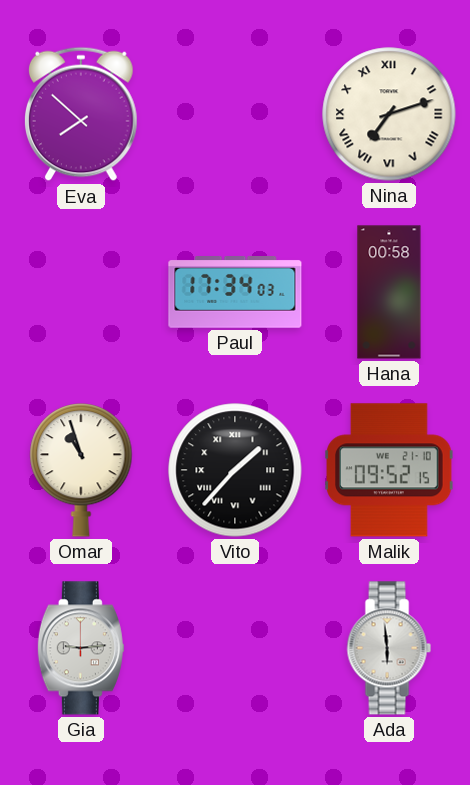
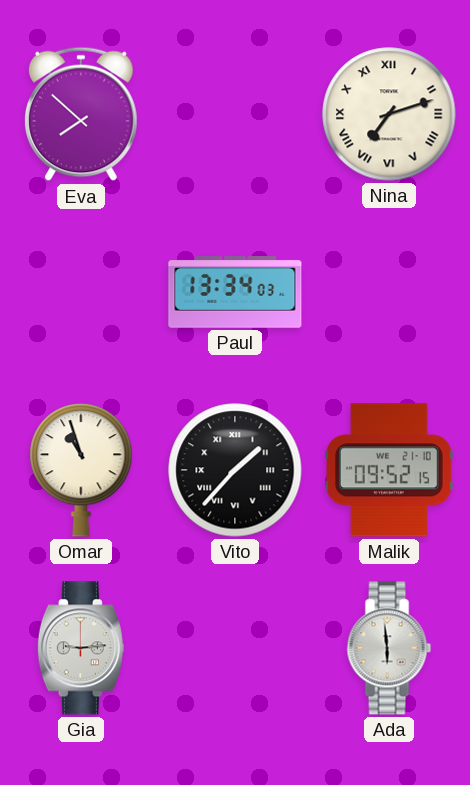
Paul: 17:34 -> 13:34 (235, 293)
Hana: 00:58 -> none (389, 292)
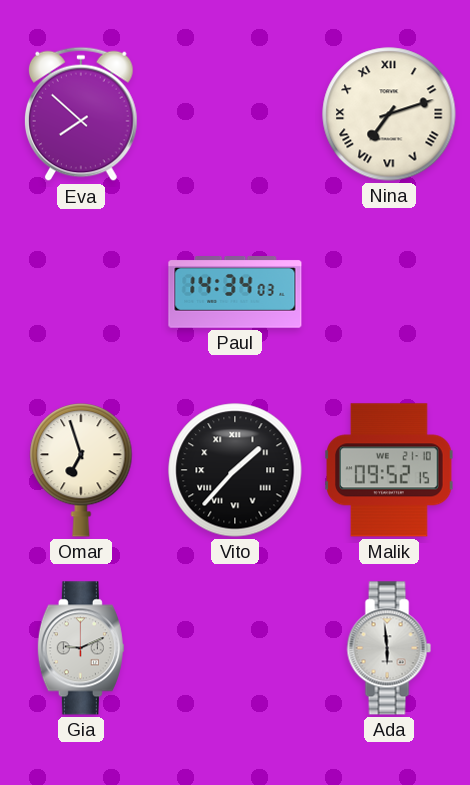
Paul: 13:34 -> 14:34 (235, 293)
Omar: 10:57 -> 6:57 (81, 470)
Gia: 9:14 -> 9:11 (81, 648)
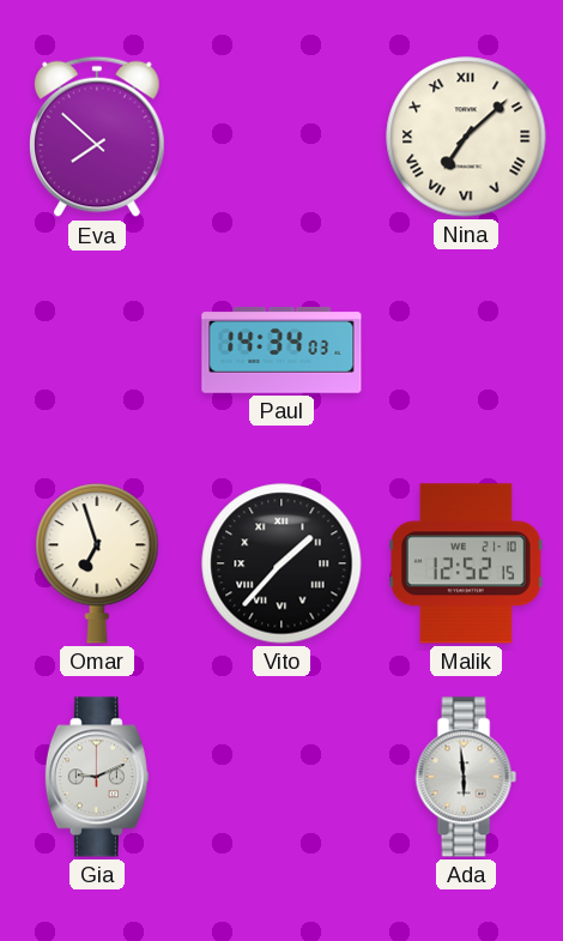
Nina: 7:12 -> 7:08 (466, 137)
Malik: 09:52 -> 12:52 (466, 563)
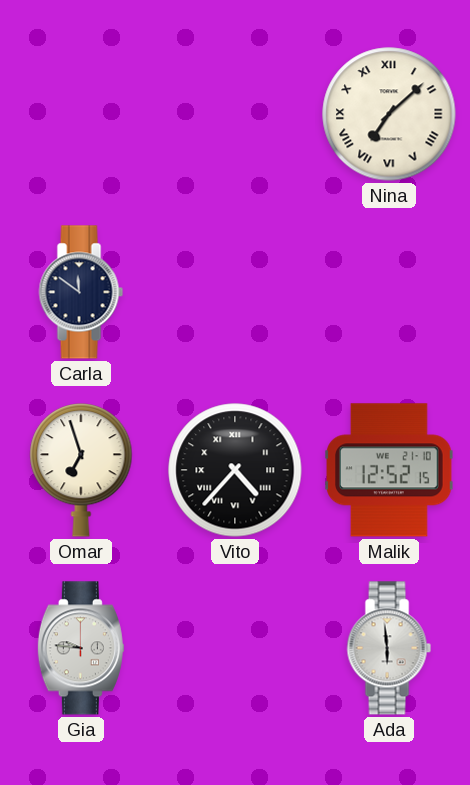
Eva: 7:52 -> none (98, 137)
Carla: none -> 11:51 (81, 292)
Paul: 14:34 -> none (281, 351)
Vito: 1:37 -> 4:37 (235, 470)
Gia: 9:11 -> 9:46 (81, 648)
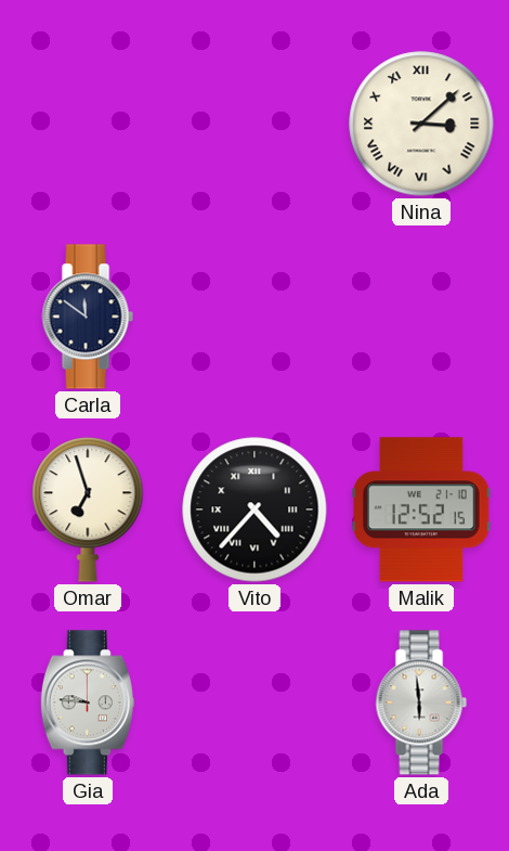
Nina: 7:08 -> 3:08 (421, 124)
